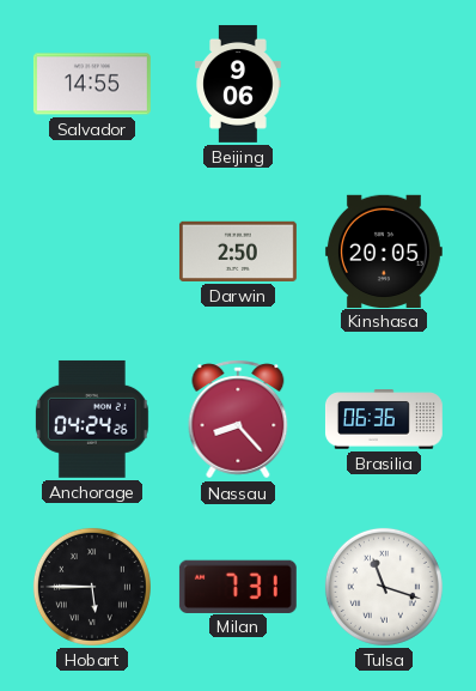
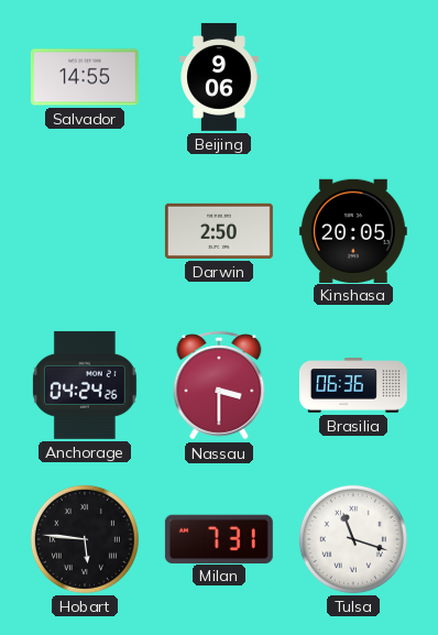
Nassau: 8:23 -> 3:30 (219, 385)
Hobart: 5:45 -> 5:46 (85, 539)
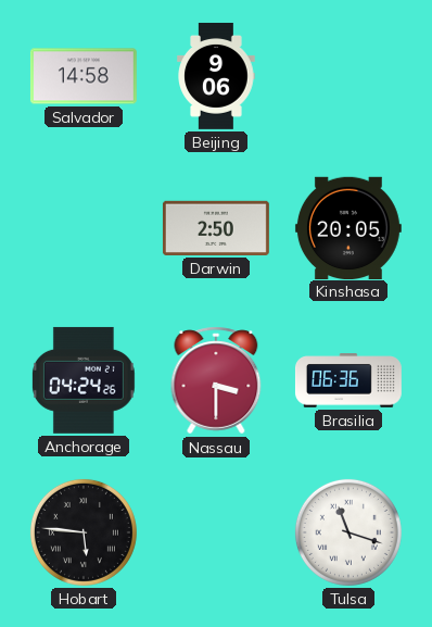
Salvador: 14:55 -> 14:58 (84, 76)
Milan: 7:31 -> none (219, 538)
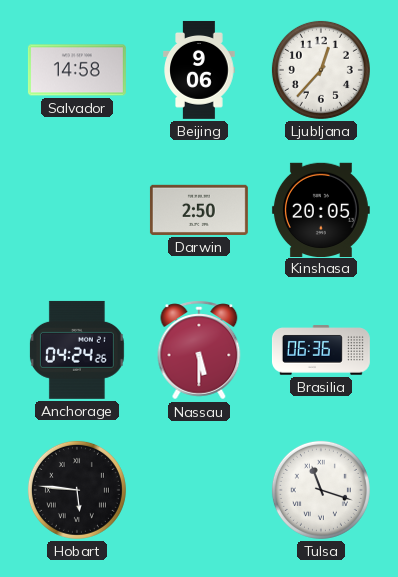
Ljubljana: none -> 12:37 (321, 70)
Nassau: 3:30 -> 5:30 (199, 350)
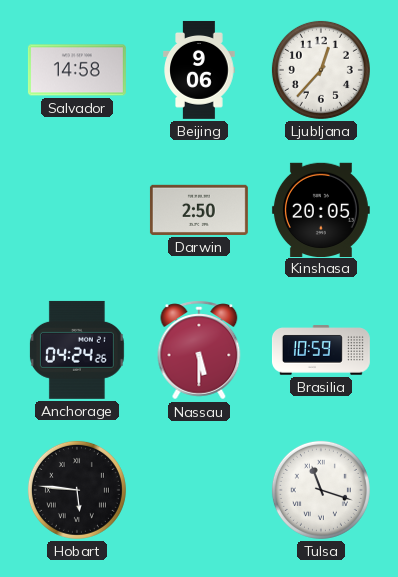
Brasilia: 06:36 -> 10:59 (321, 350)
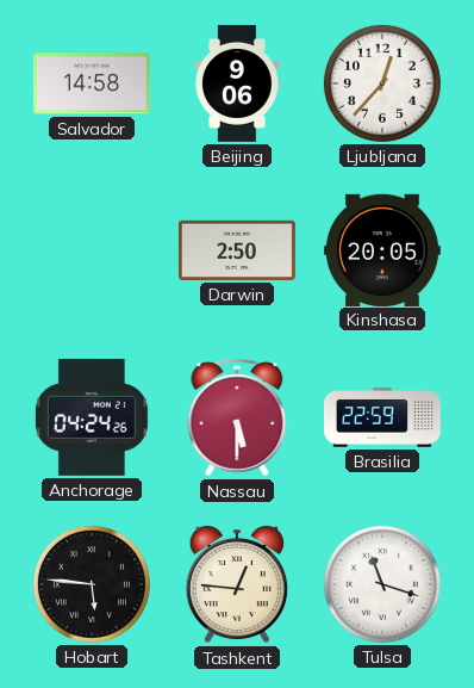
Brasilia: 10:59 -> 22:59 (382, 417)
Tashkent: none -> 12:46 (237, 584)
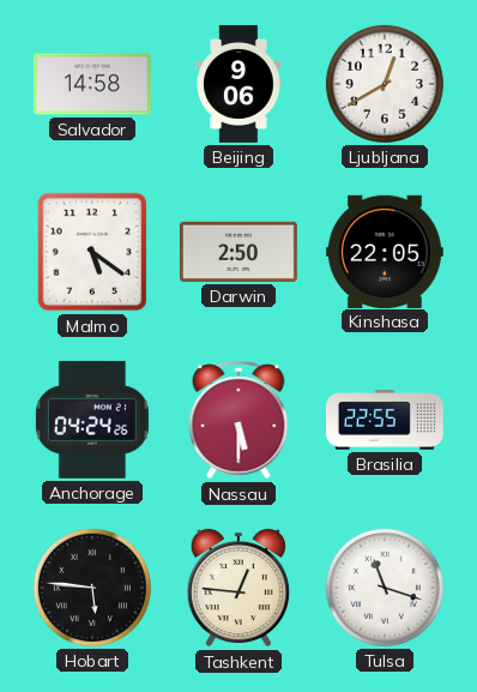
Ljubljana: 12:37 -> 12:40 (385, 84)
Malmo: none -> 5:21 (92, 252)
Kinshasa: 20:05 -> 22:05 (385, 251)
Brasilia: 22:59 -> 22:55 (385, 420)
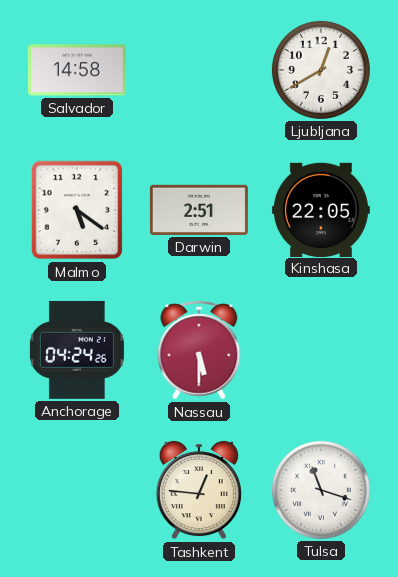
Beijing: 9:06 -> none (238, 84)
Darwin: 2:50 -> 2:51 (199, 210)
Brasilia: 22:55 -> none (385, 420)
Hobart: 5:46 -> none (92, 588)
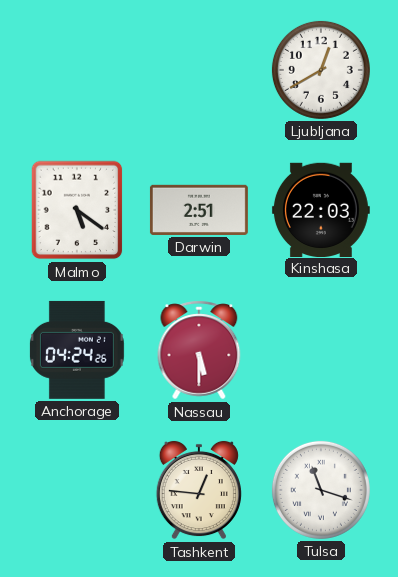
Salvador: 14:58 -> none (77, 70)
Kinshasa: 22:05 -> 22:03 (321, 209)
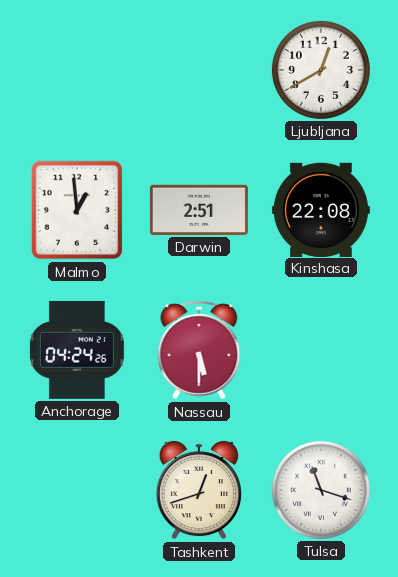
Malmo: 5:21 -> 12:59 (77, 210)
Kinshasa: 22:03 -> 22:08 (321, 209)
Tashkent: 12:46 -> 12:42 (199, 490)
